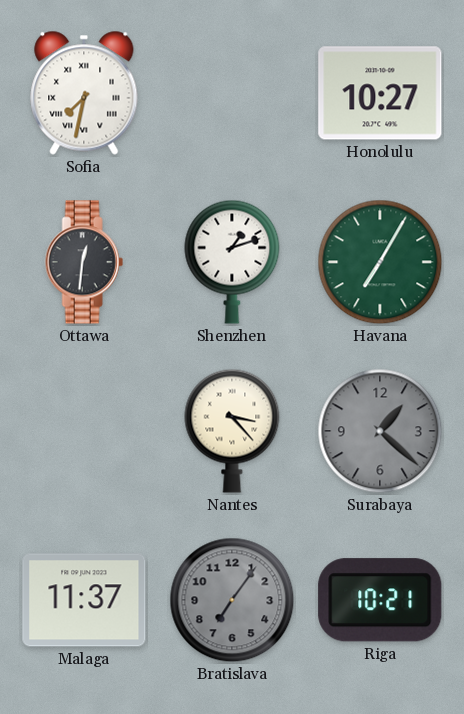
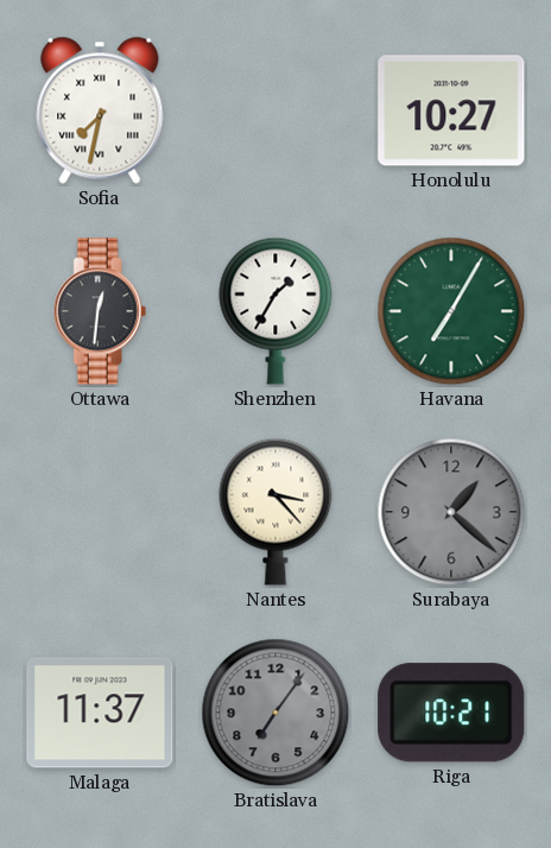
Shenzhen: 1:12 -> 1:35 (275, 311)
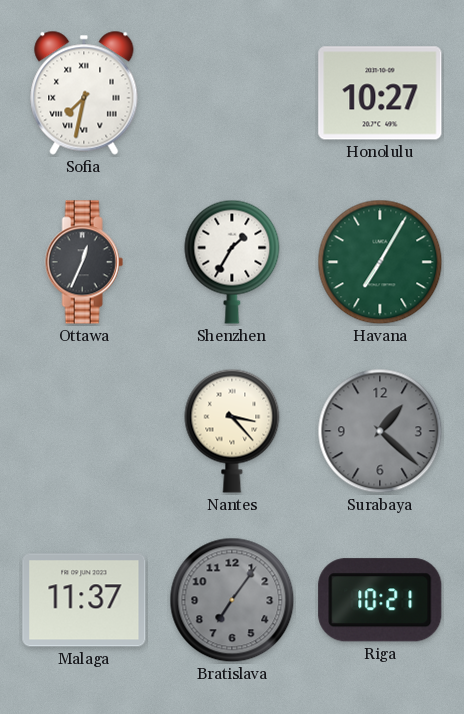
Ottawa: 12:31 -> 12:34 (84, 262)
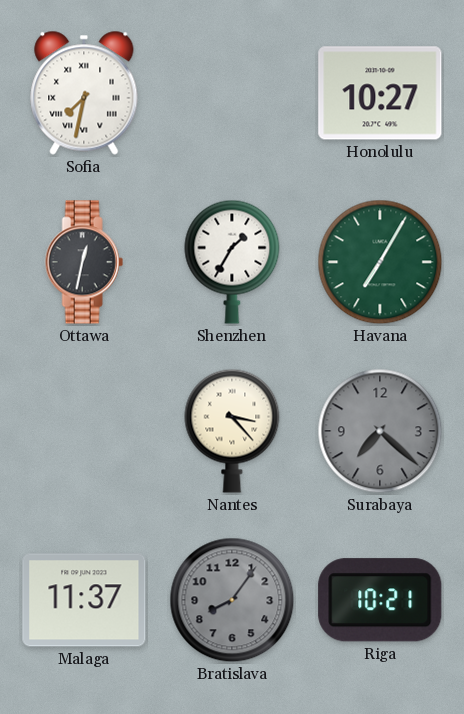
Ottawa: 12:34 -> 12:32 (84, 262)
Surabaya: 1:22 -> 7:22 (380, 431)
Bratislava: 7:06 -> 8:06 (232, 600)
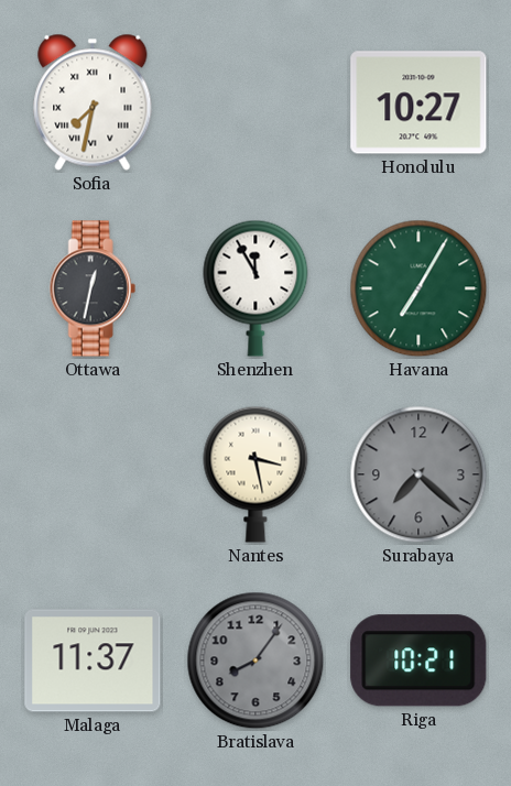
Shenzhen: 1:35 -> 11:55 (255, 288)
Nantes: 3:23 -> 3:28 (255, 474)
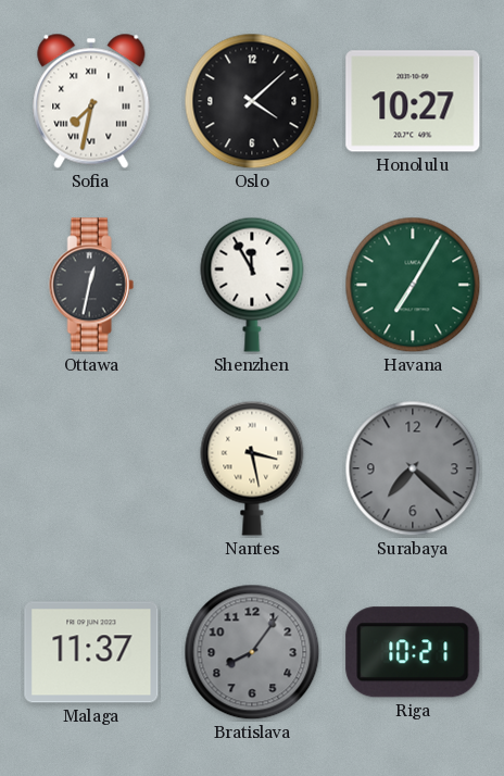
Oslo: none -> 4:08 (252, 101)
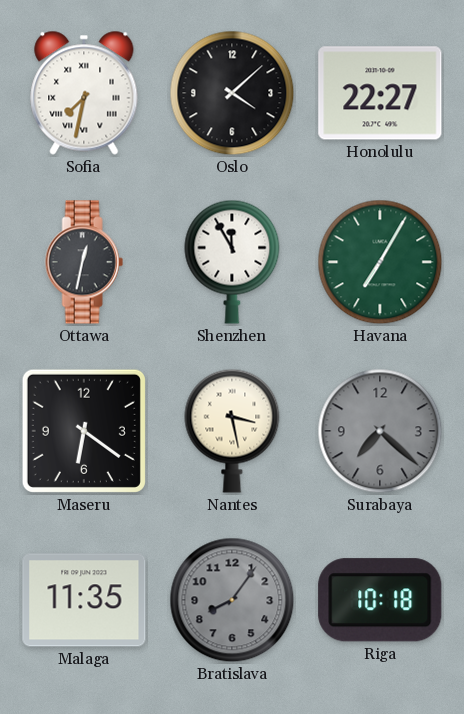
Honolulu: 10:27 -> 22:27 (380, 93)
Maseru: none -> 6:21 (84, 431)
Malaga: 11:37 -> 11:35 (84, 600)
Riga: 10:21 -> 10:18 (380, 600)
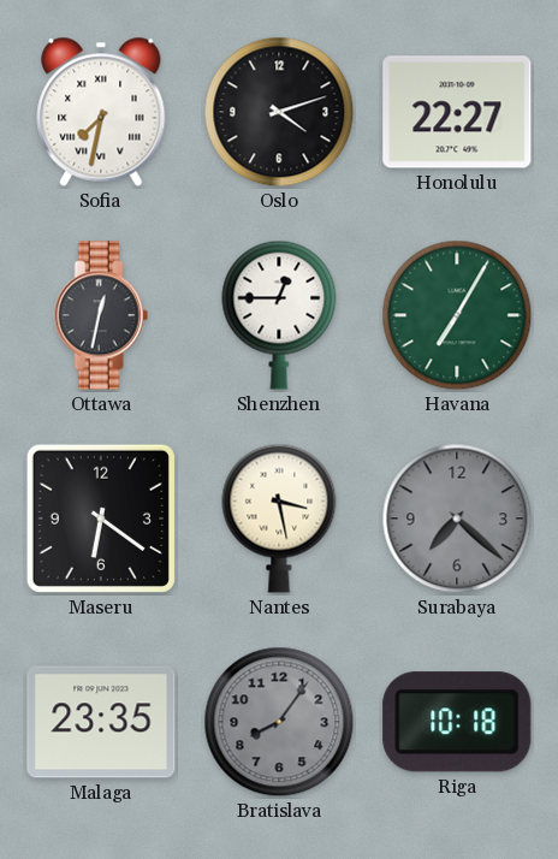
Oslo: 4:08 -> 4:12 (279, 112)
Shenzhen: 11:55 -> 12:45 (279, 315)
Malaga: 11:35 -> 23:35 (101, 722)
